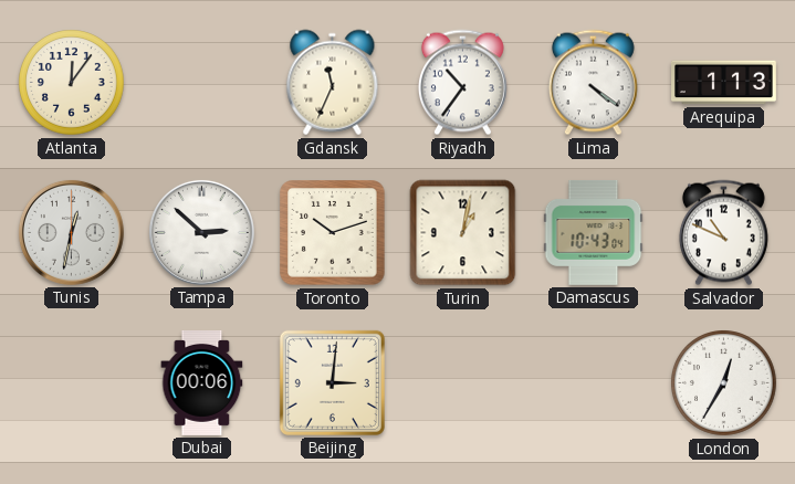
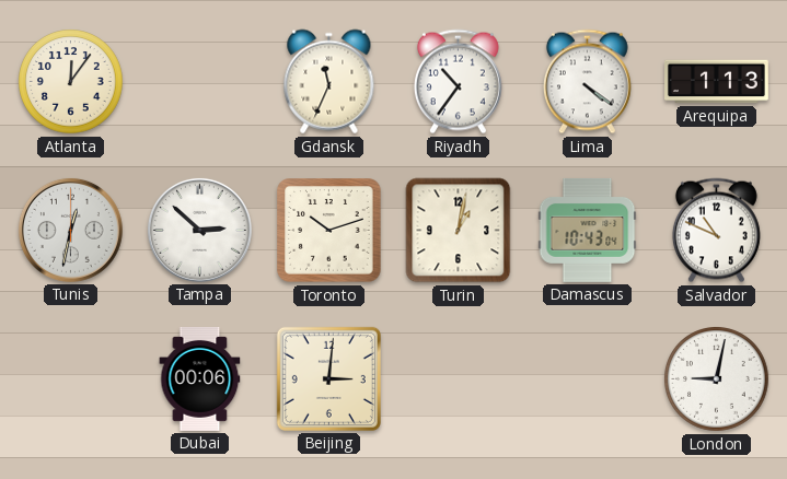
London: 12:35 -> 9:02 (717, 379)
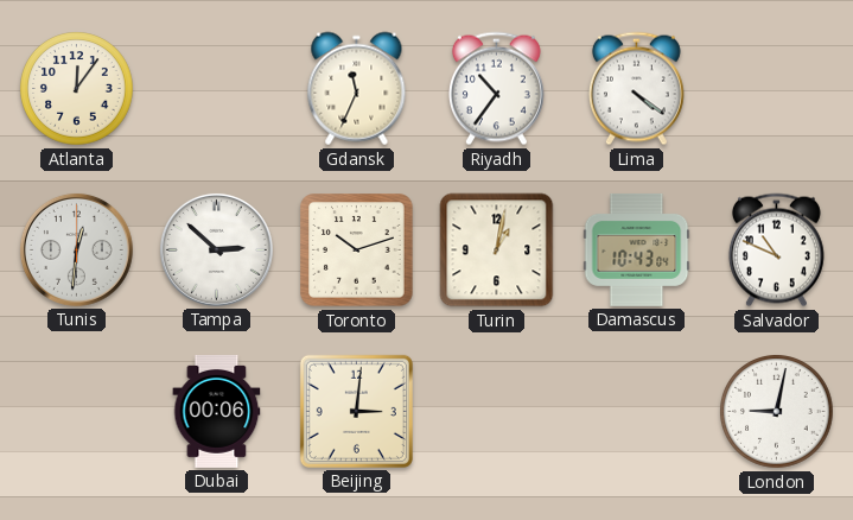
Arequipa: 1:13 -> none (717, 82)
Tunis: 12:32 -> 12:31 (76, 249)
